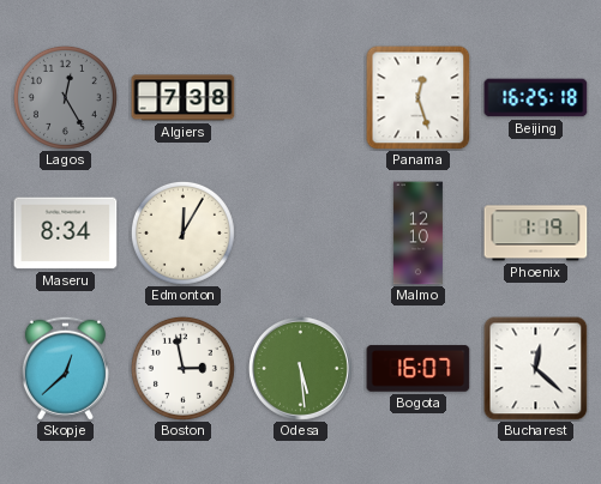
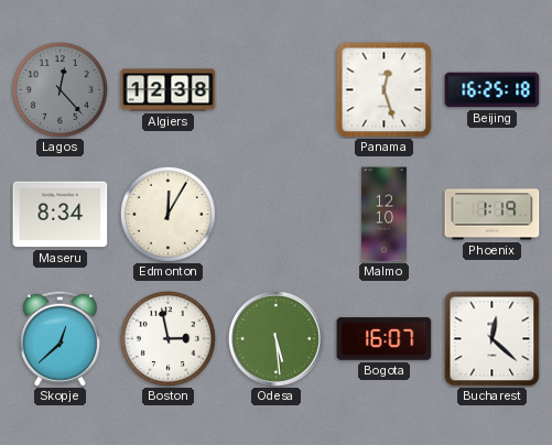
Lagos: 12:25 -> 12:23 (59, 89)
Algiers: 7:38 -> 12:38 (169, 90)
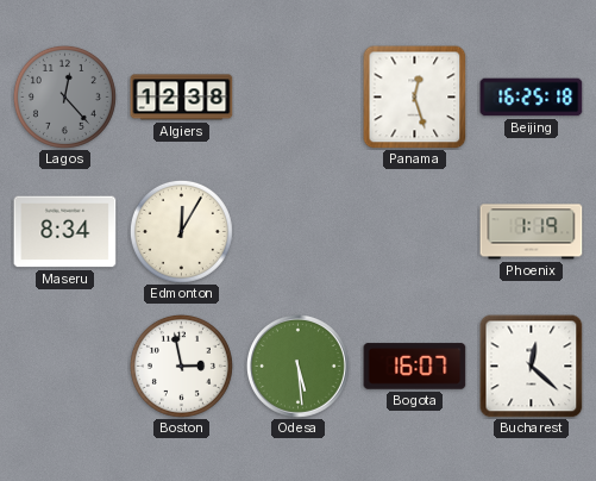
Malmo: 12:10 -> none (383, 215)
Skopje: 12:38 -> none (59, 338)
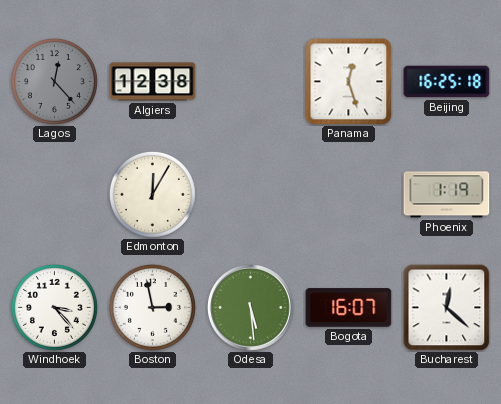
Maseru: 8:34 -> none (65, 232)
Windhoek: none -> 3:23 (54, 307)
